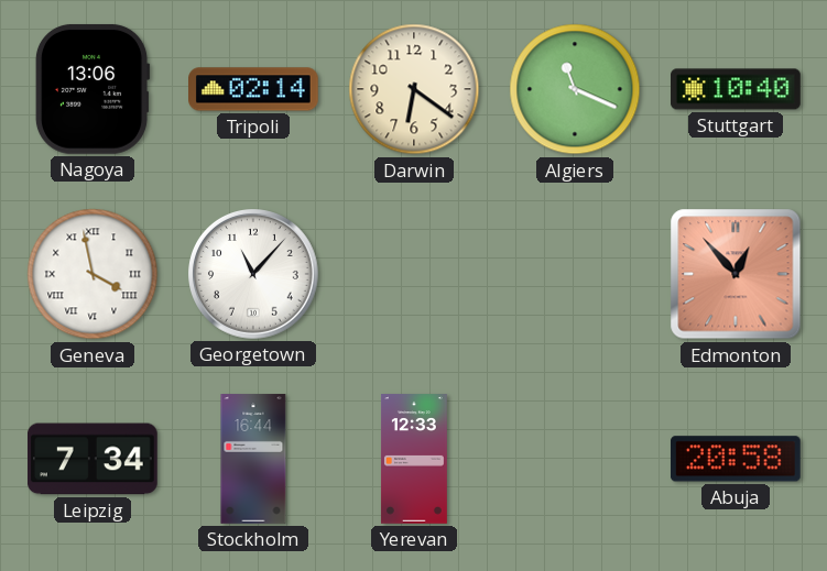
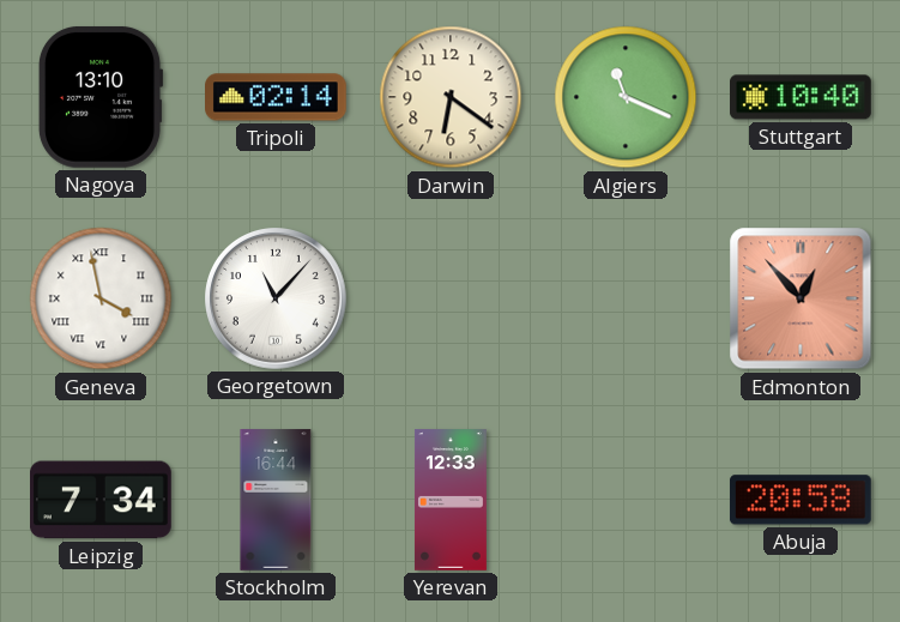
Nagoya: 13:06 -> 13:10 (101, 97)
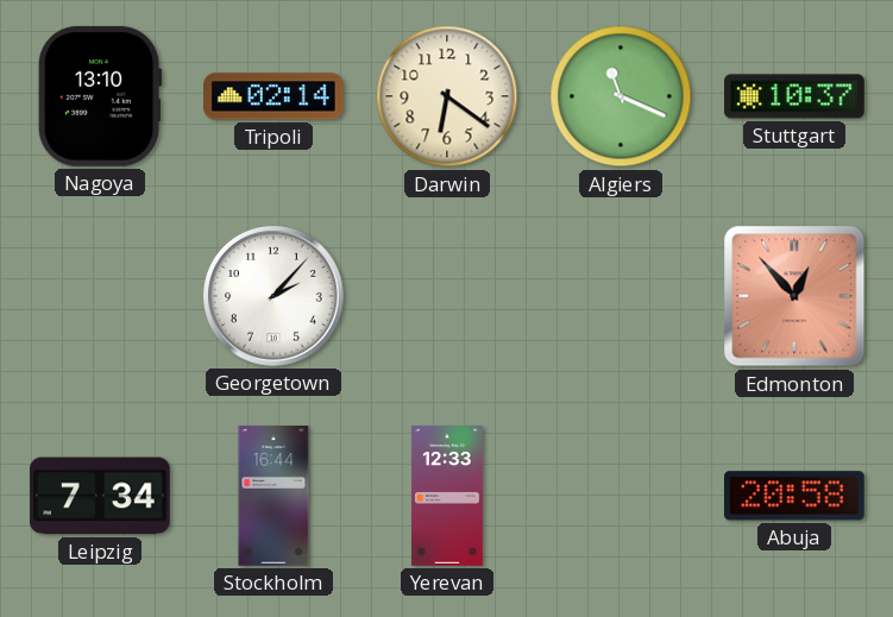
Stuttgart: 10:40 -> 10:37 (795, 96)
Geneva: 3:58 -> none (101, 298)
Georgetown: 11:07 -> 2:07 (275, 297)
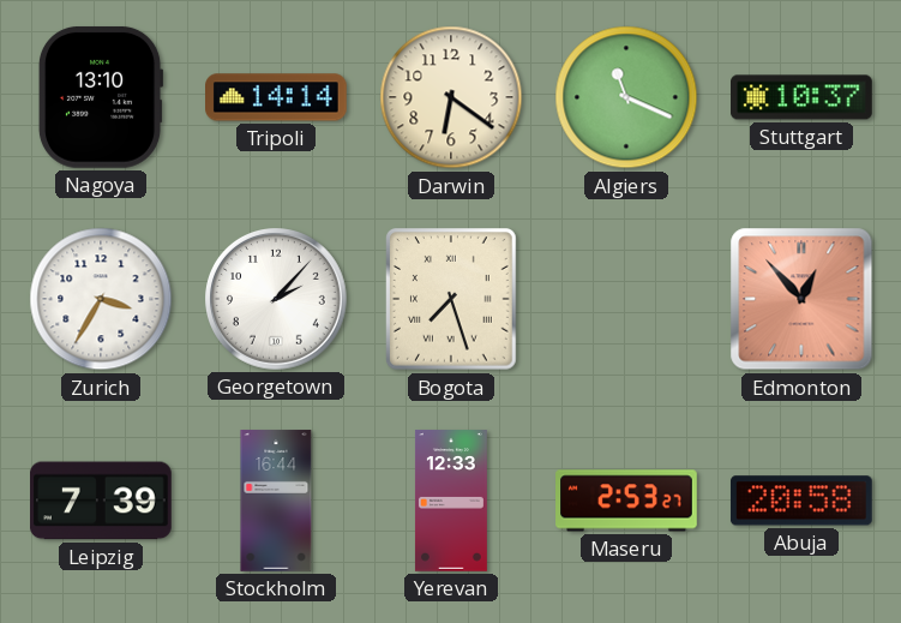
Tripoli: 02:14 -> 14:14 (277, 97)
Zurich: none -> 3:35 (101, 299)
Bogota: none -> 7:27 (452, 300)
Leipzig: 7:34 -> 7:39 (102, 501)
Maseru: none -> 2:53 (626, 501)
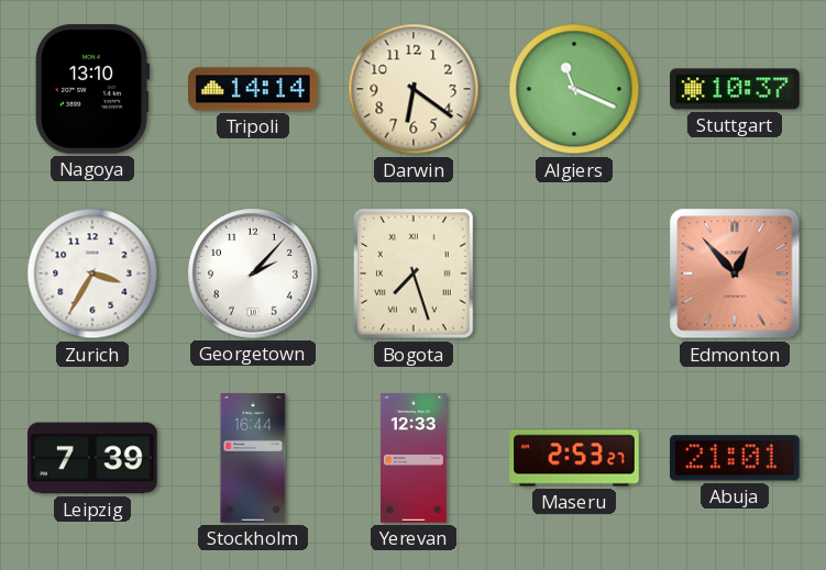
Abuja: 20:58 -> 21:01 (735, 458)
